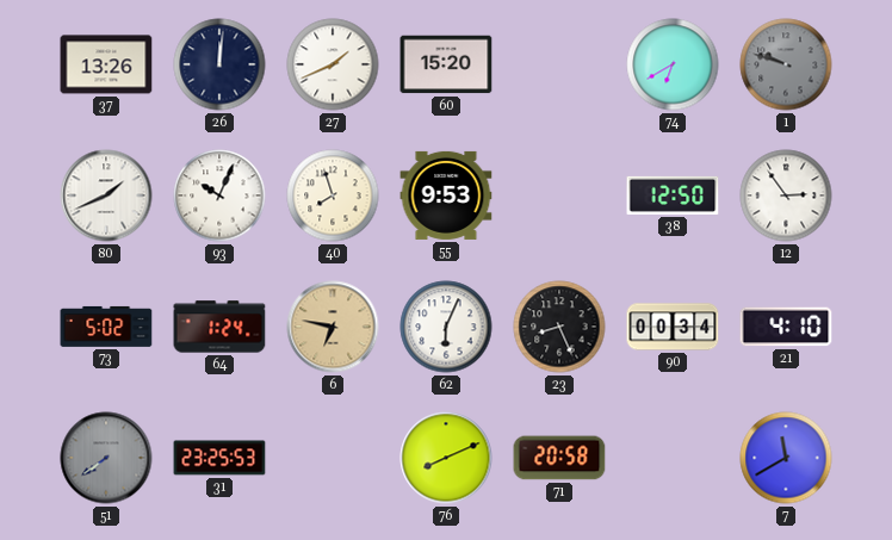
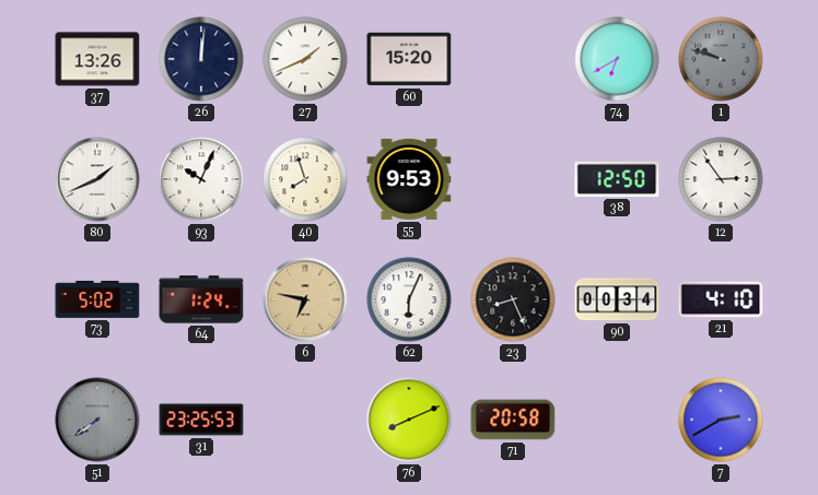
7: 11:40 -> 2:40 (721, 420)
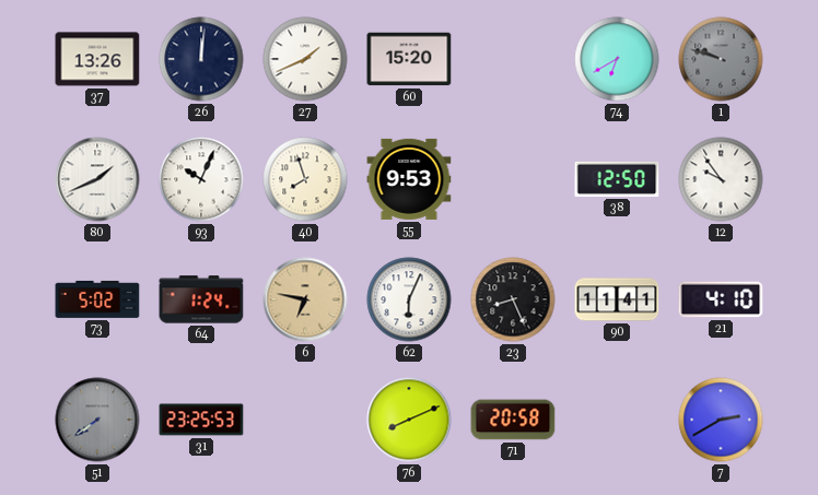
12: 2:54 -> 9:54 (721, 179)
90: 00:34 -> 11:41 (617, 299)
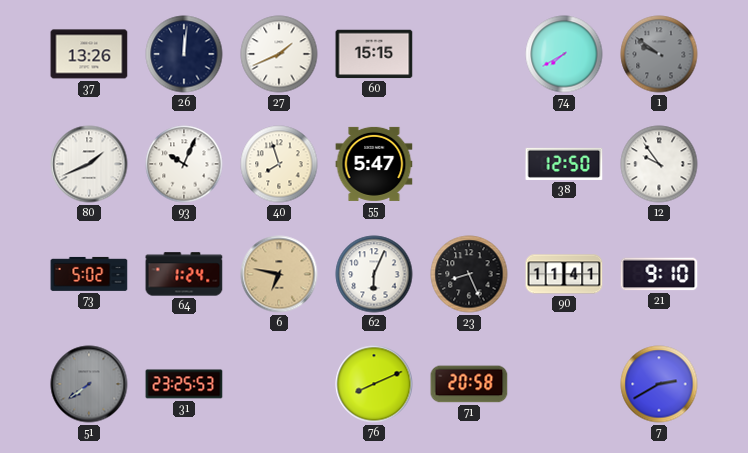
60: 15:20 -> 15:15 (374, 54)
74: 6:40 -> 7:40 (564, 54)
1: 9:48 -> 9:51 (659, 54)
55: 9:53 -> 5:47 (374, 164)
21: 4:10 -> 9:10 (659, 274)
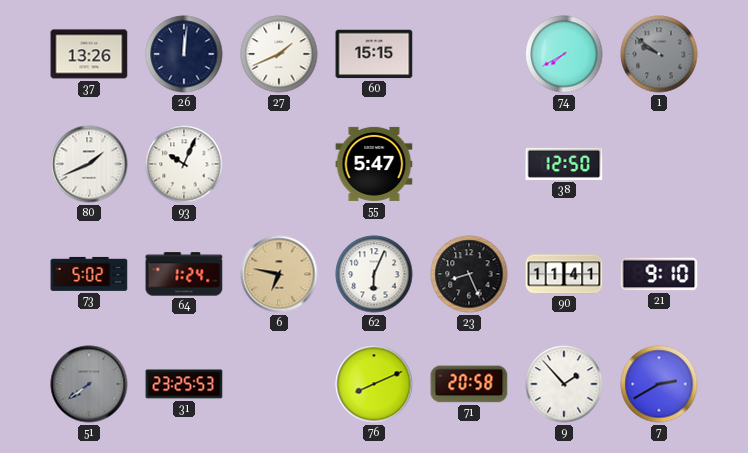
40: 7:57 -> none (279, 164)
12: 9:54 -> none (659, 164)
9: none -> 1:53 (564, 384)
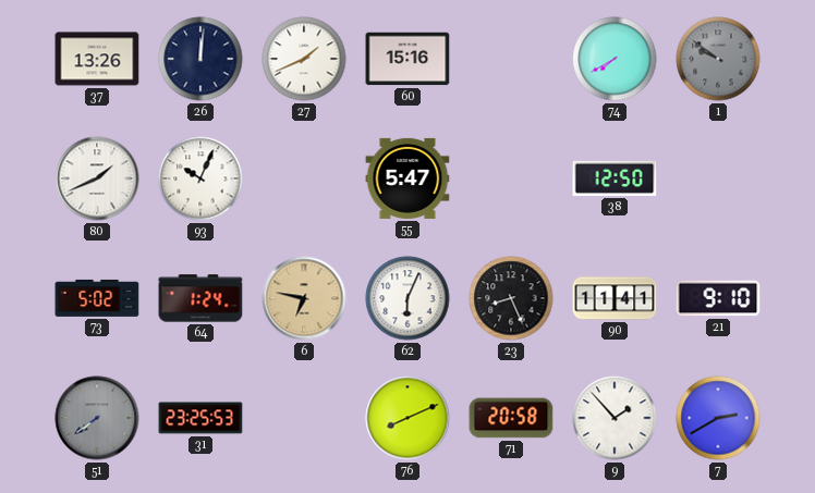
60: 15:15 -> 15:16 (407, 59)
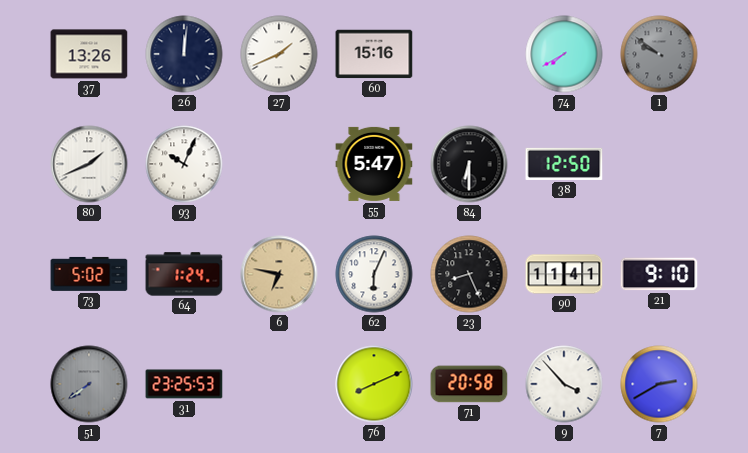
84: none -> 6:30 (469, 164)
9: 1:53 -> 3:53 (564, 384)
